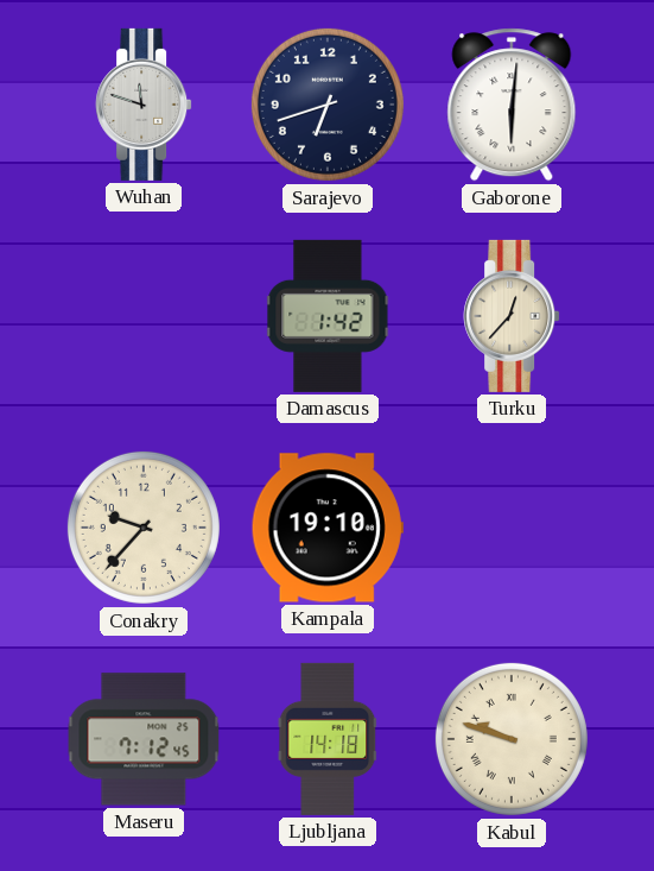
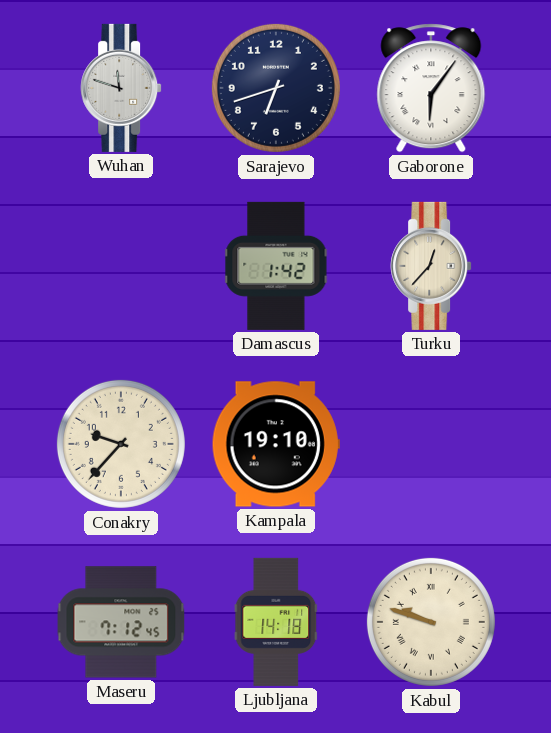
Gaborone: 6:01 -> 6:06 (431, 88)
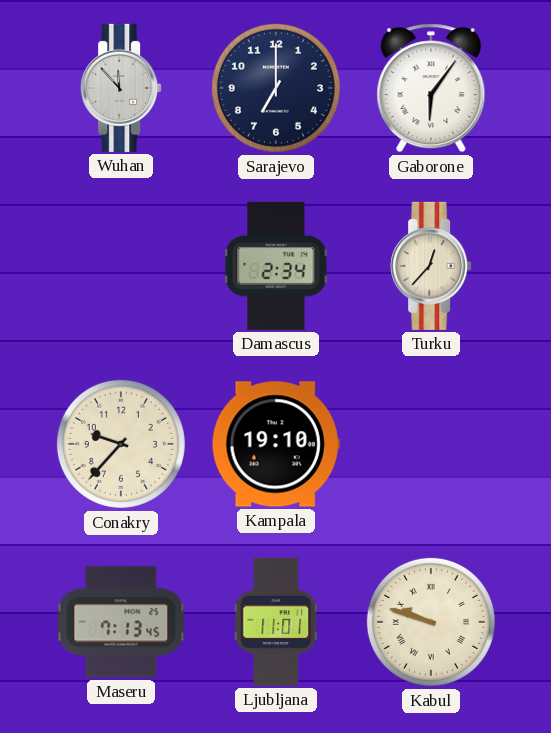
Wuhan: 11:48 -> 11:53 (121, 88)
Sarajevo: 6:42 -> 7:00 (276, 88)
Damascus: 1:42 -> 2:34 (276, 266)
Maseru: 7:12 -> 7:13 (121, 622)
Ljubljana: 14:18 -> 11:01 (276, 622)
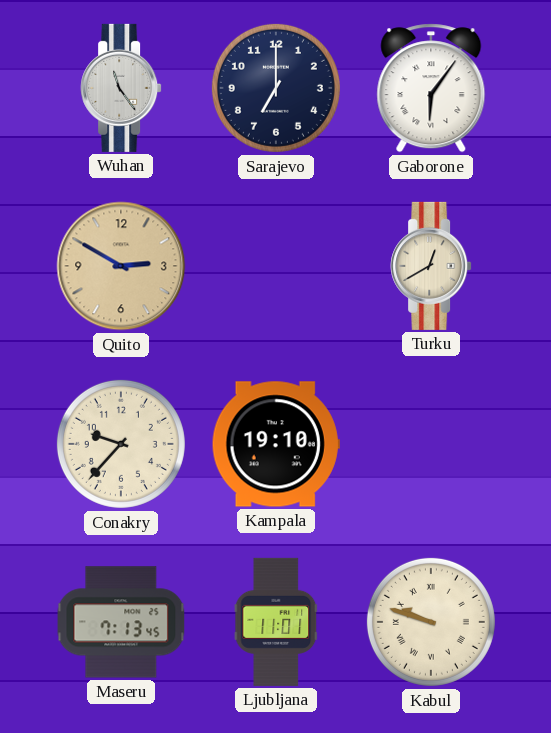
Wuhan: 11:53 -> 11:24 (121, 88)
Quito: none -> 2:50 (121, 266)
Damascus: 2:34 -> none (276, 266)
Turku: 12:37 -> 12:40 (431, 266)
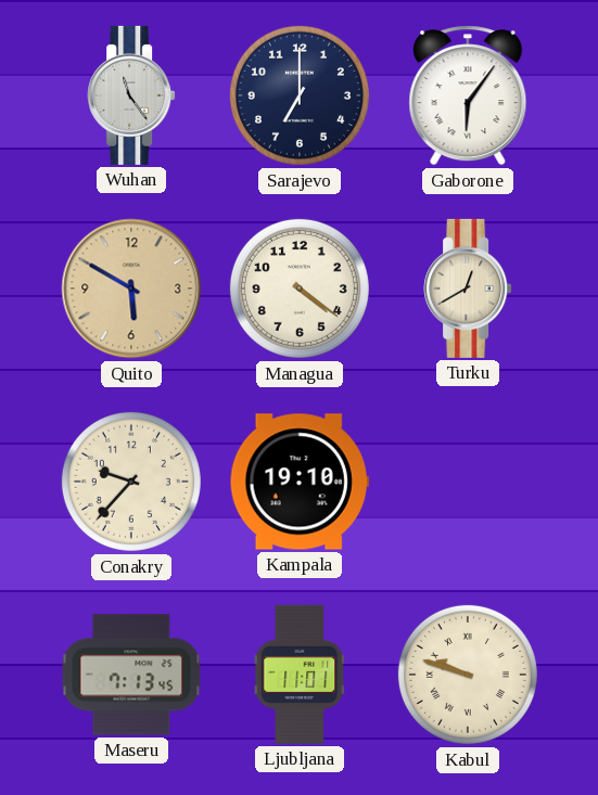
Quito: 2:50 -> 5:50 (131, 288)
Managua: none -> 4:21 (300, 288)
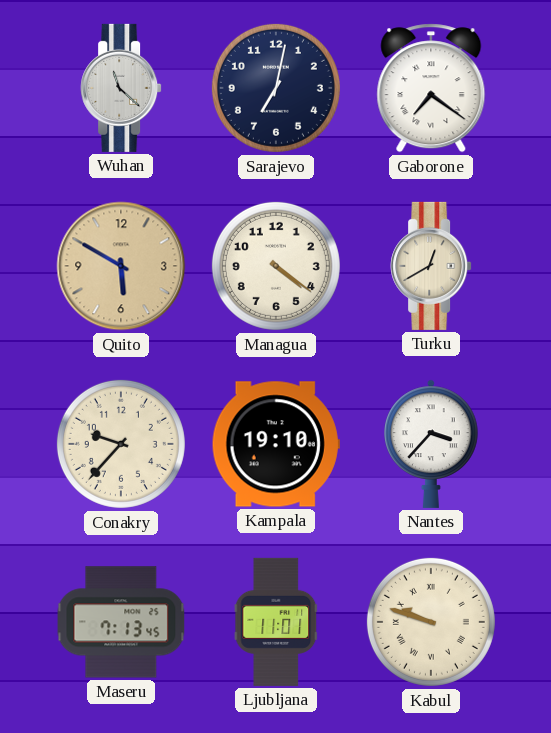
Wuhan: 11:24 -> 11:22 (121, 88)
Sarajevo: 7:00 -> 7:02 (276, 88)
Gaborone: 6:06 -> 7:21 (431, 88)
Nantes: none -> 3:37 (431, 444)
